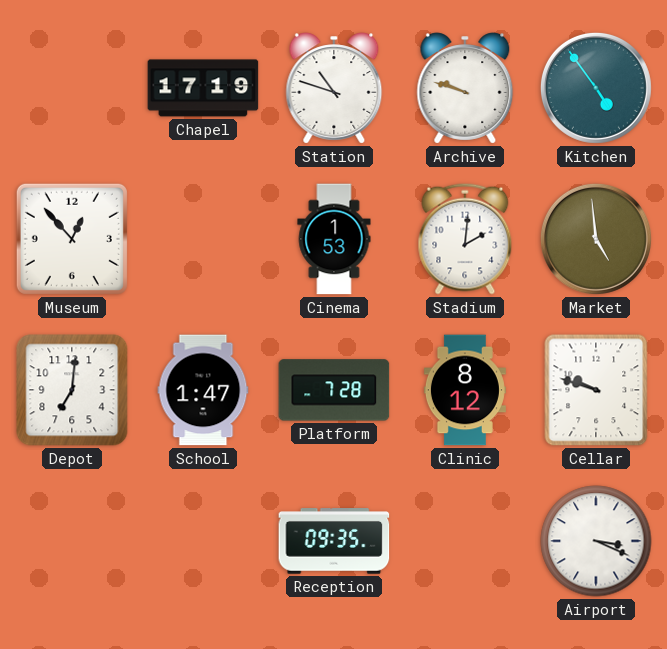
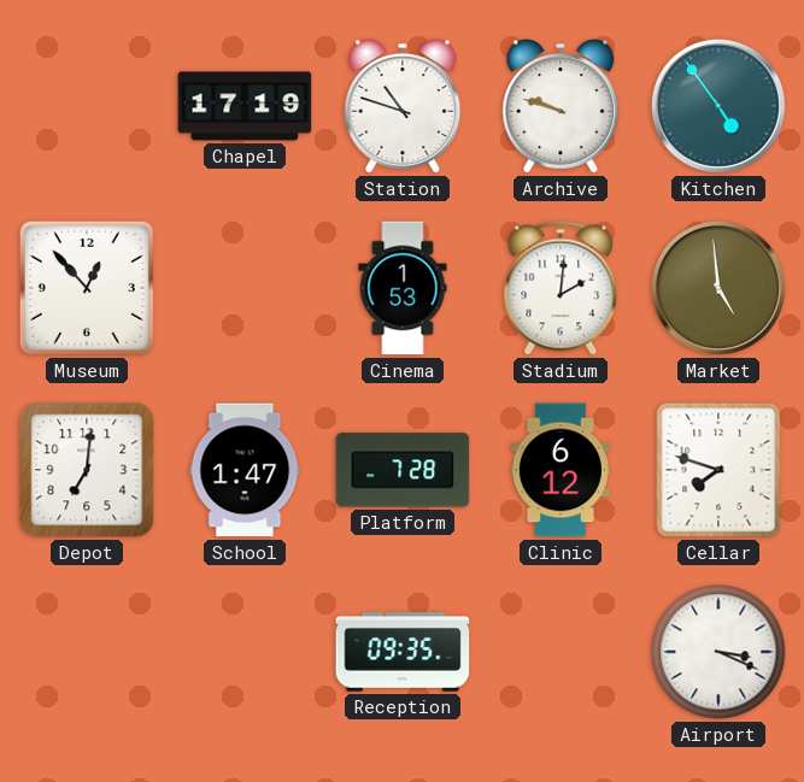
Clinic: 8:12 -> 6:12 (561, 470)
Cellar: 9:48 -> 7:48 (718, 470)
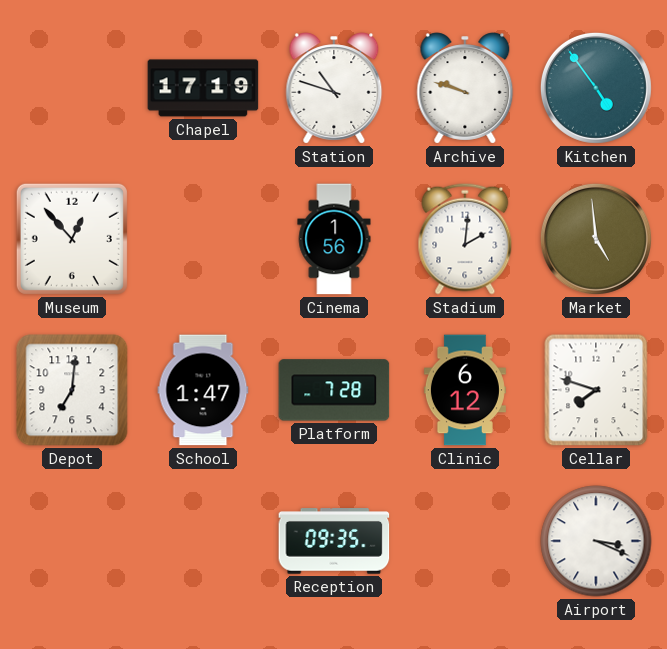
Cinema: 1:53 -> 1:56 (334, 239)
